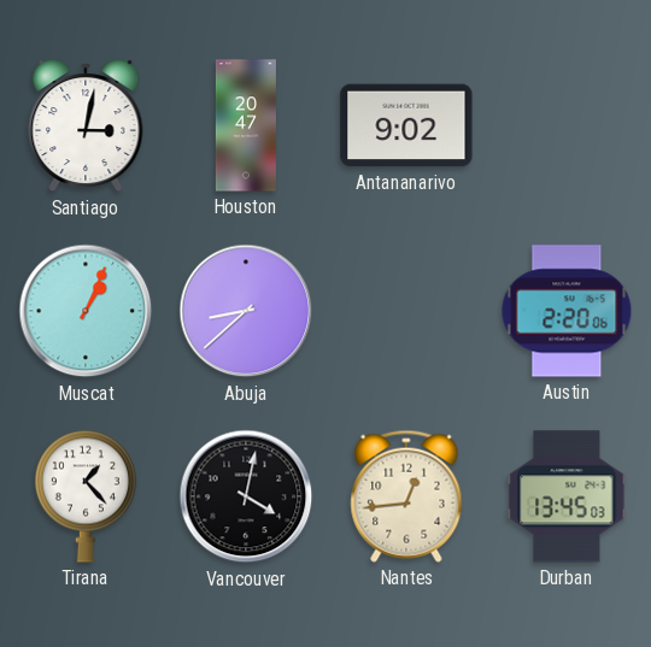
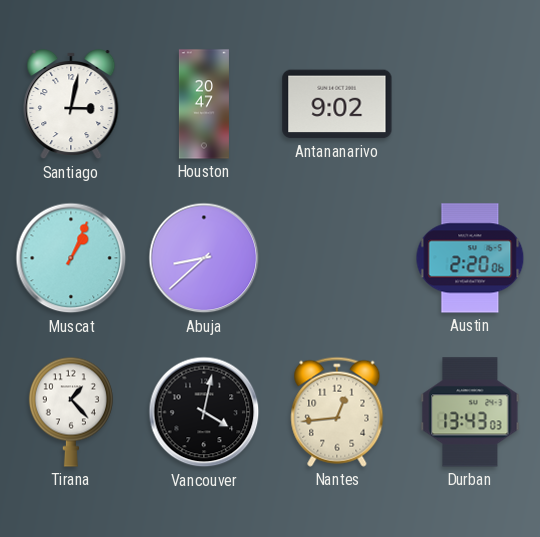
Durban: 13:45 -> 13:43 (470, 412)
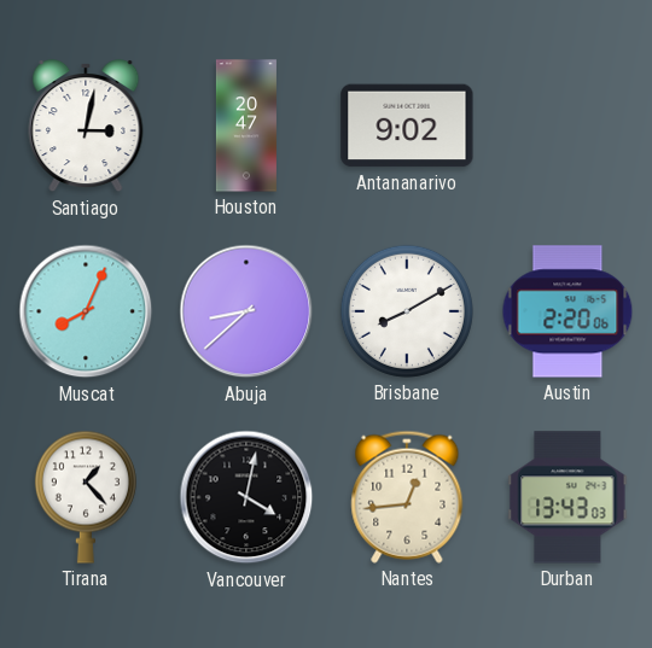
Muscat: 1:04 -> 8:04 (86, 311)
Brisbane: none -> 8:10 (407, 311)
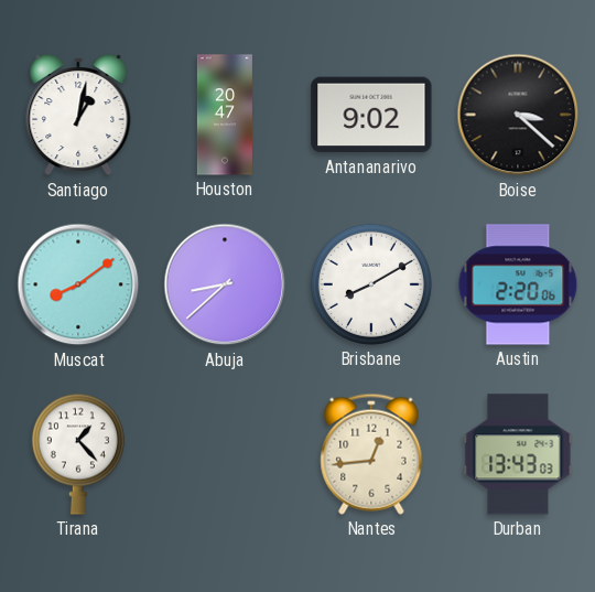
Santiago: 3:02 -> 1:02 (78, 116)
Boise: none -> 3:22 (518, 115)
Muscat: 8:04 -> 8:09 (78, 284)
Vancouver: 4:02 -> none (246, 497)
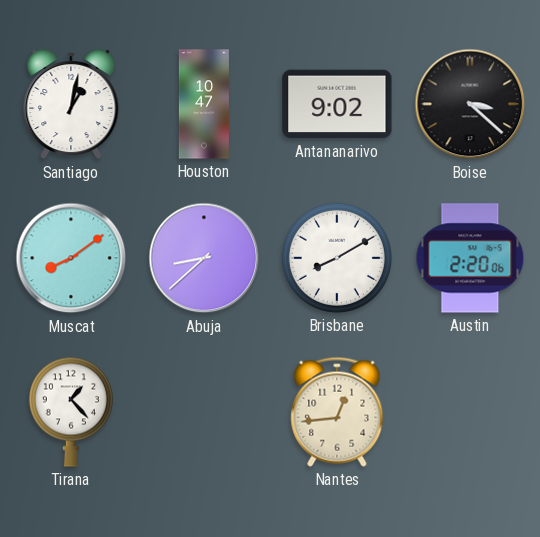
Houston: 20:47 -> 10:47 (204, 104)
Durban: 13:43 -> none (518, 454)
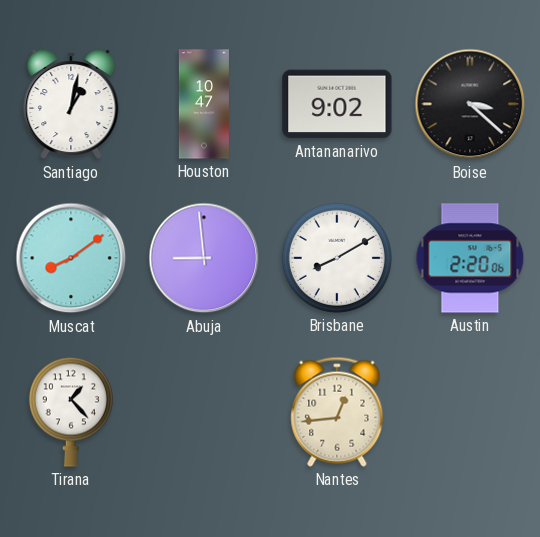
Abuja: 8:38 -> 8:59 (204, 258)
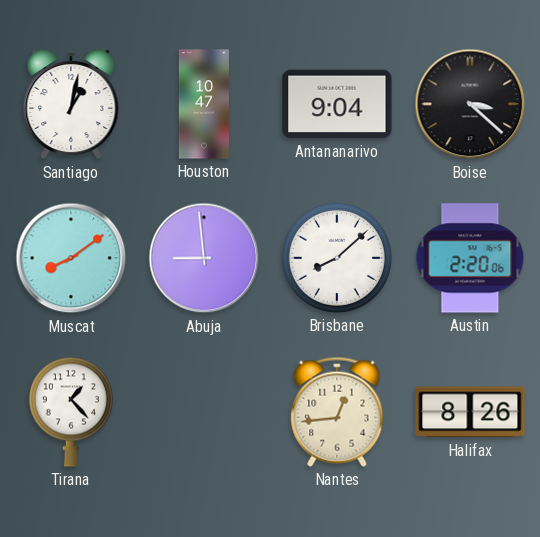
Antananarivo: 9:02 -> 9:04 (337, 104)
Brisbane: 8:10 -> 8:08 (337, 258)
Halifax: none -> 8:26 (470, 412)
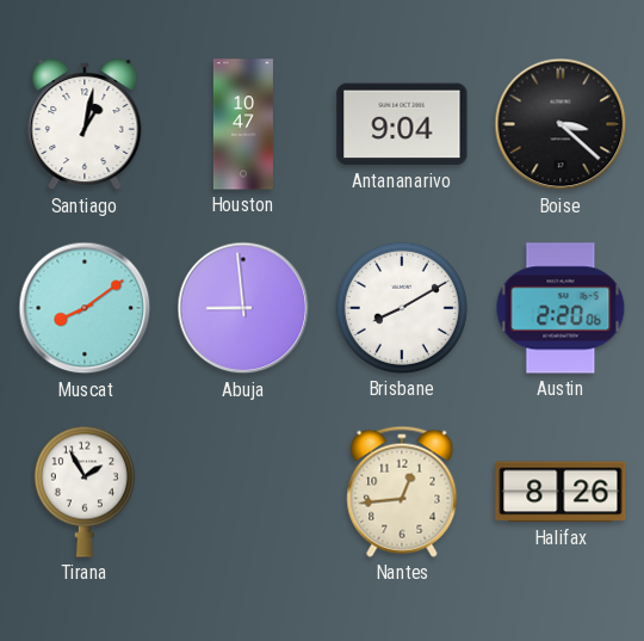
Brisbane: 8:08 -> 8:10 (402, 308)
Tirana: 1:23 -> 1:55 (85, 492)
